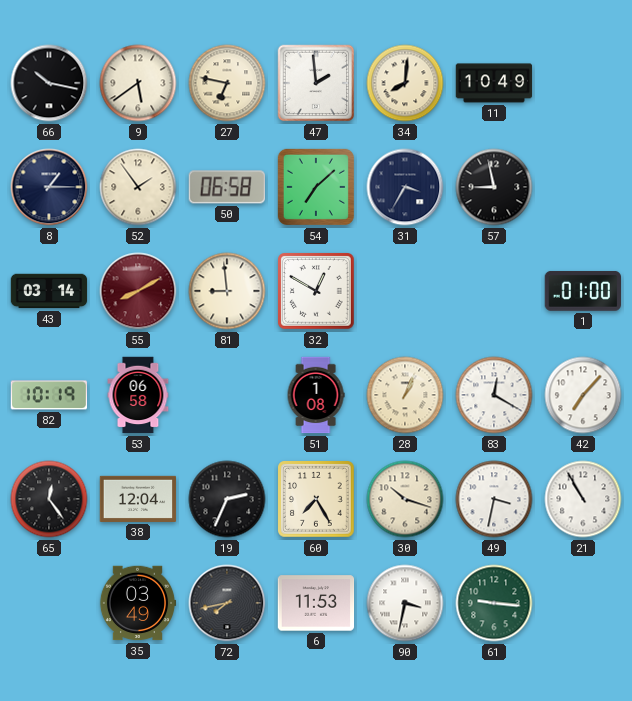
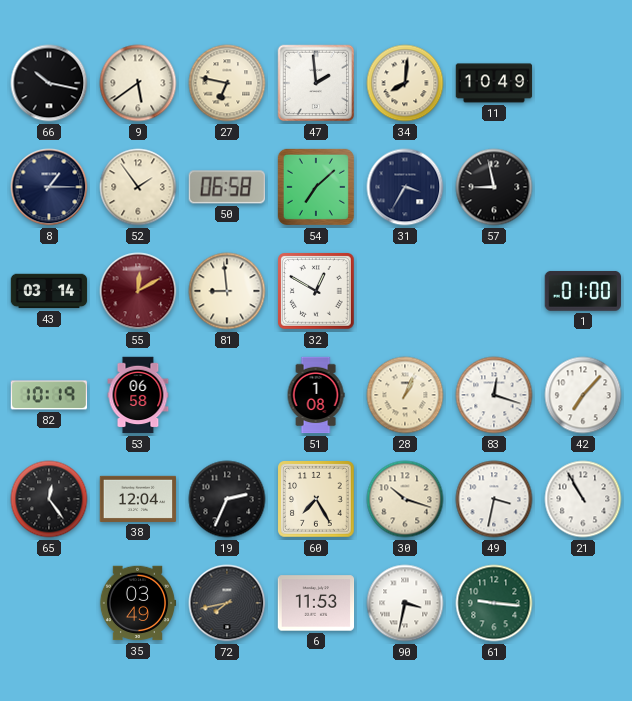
55: 8:10 -> 12:10 (138, 291)
83: 12:20 -> 12:18 (494, 395)
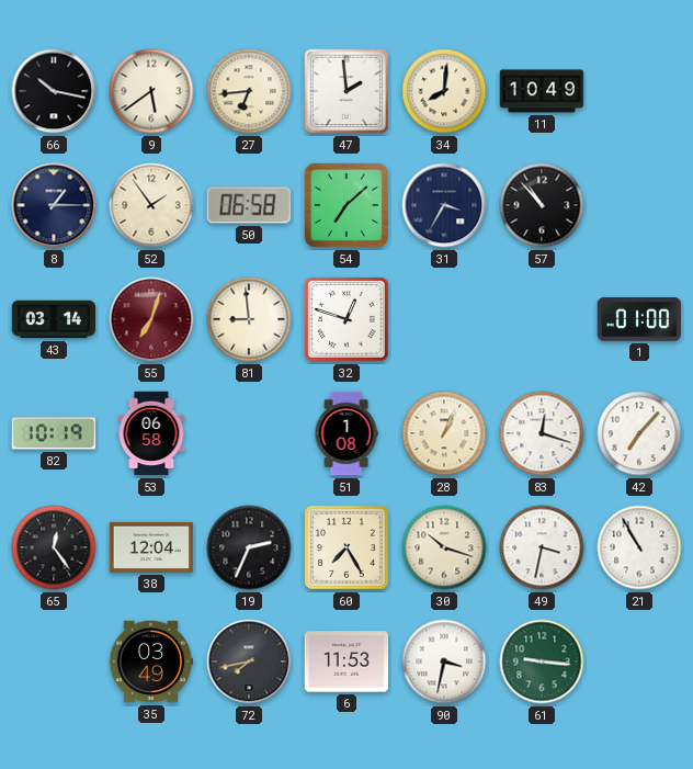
27: 6:47 -> 6:44 (249, 91)
57: 8:58 -> 10:53 (542, 205)
55: 12:10 -> 7:03 (151, 319)
32: 12:50 -> 12:48 (346, 319)
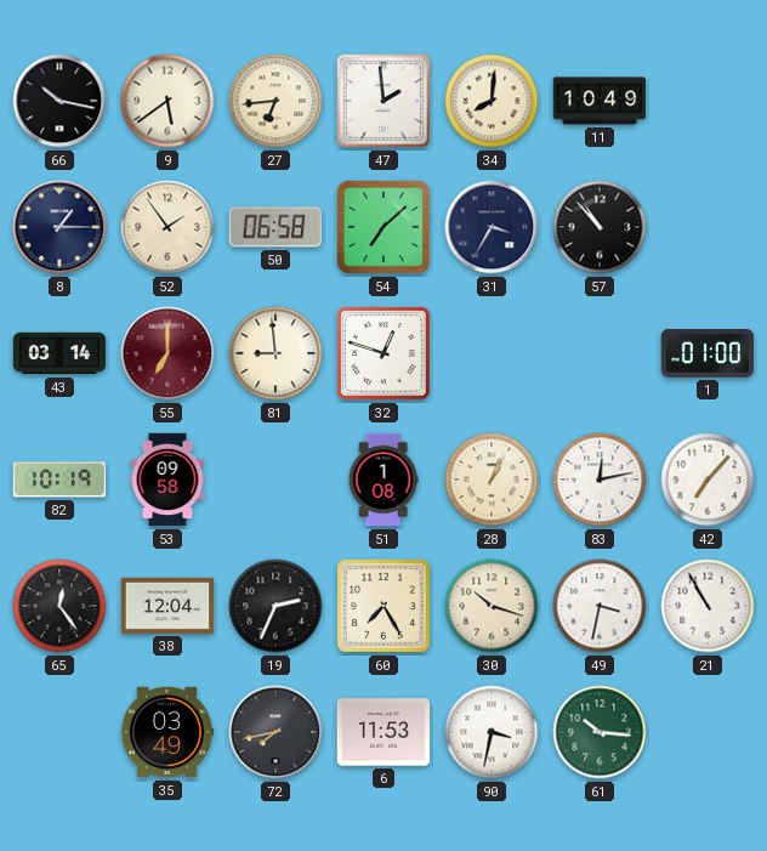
55: 7:03 -> 7:00 (167, 353)
53: 06:58 -> 09:58 (167, 480)
83: 12:18 -> 12:13 (600, 480)
61: 9:16 -> 10:16 (600, 732)
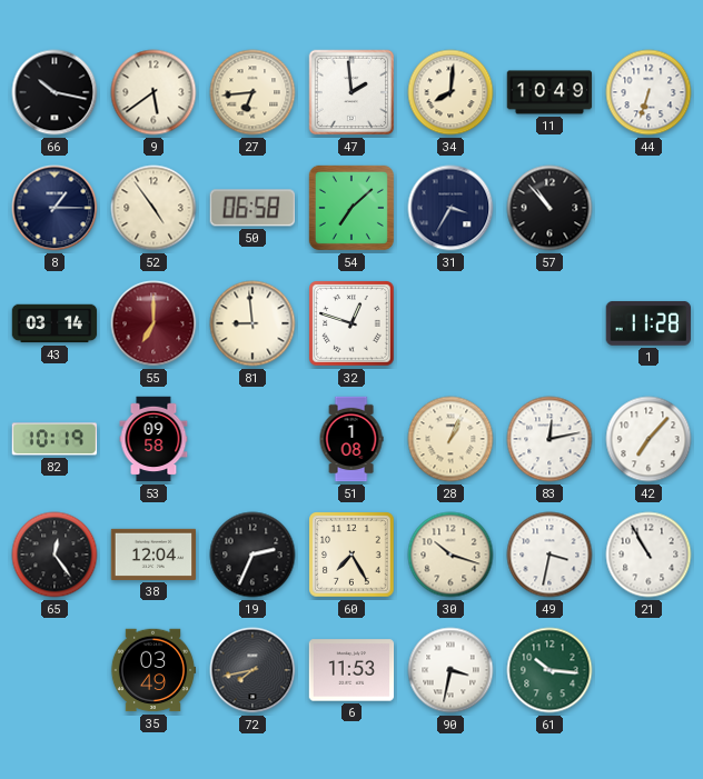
44: none -> 6:33 (648, 92)
52: 1:54 -> 4:54 (154, 208)
1: 01:00 -> 11:28 (647, 323)
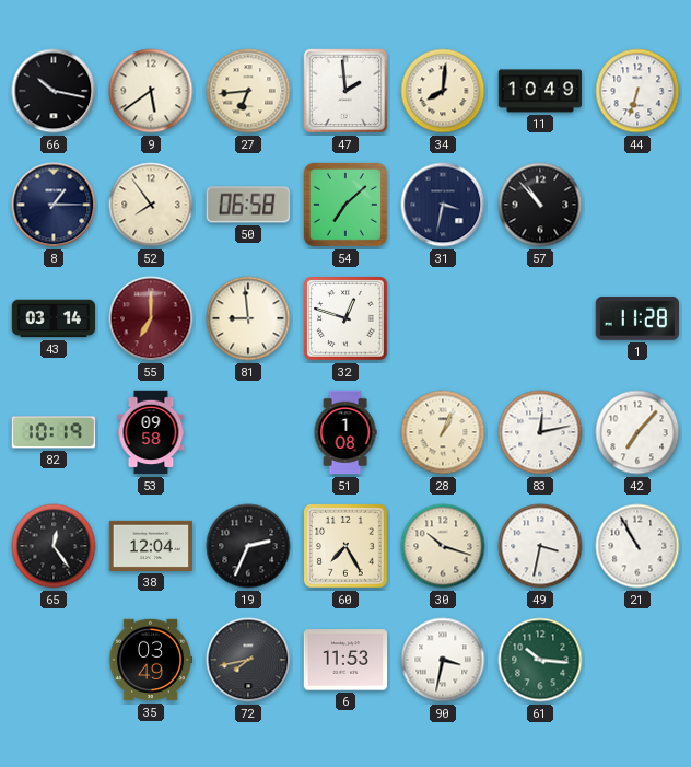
52: 4:54 -> 7:54 (151, 205)
31: 3:35 -> 3:32 (443, 205)
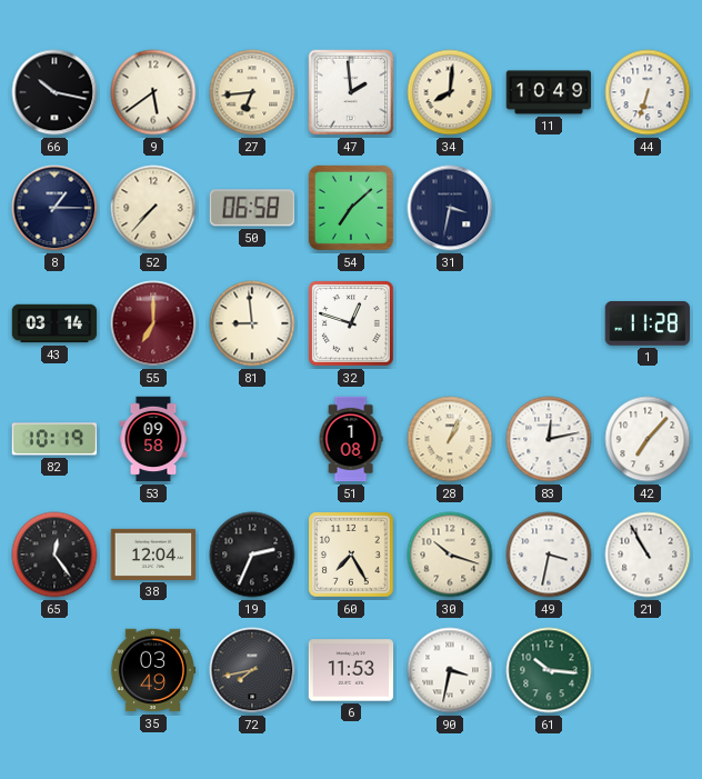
52: 7:54 -> 7:37 (153, 208)
57: 10:53 -> none (540, 205)
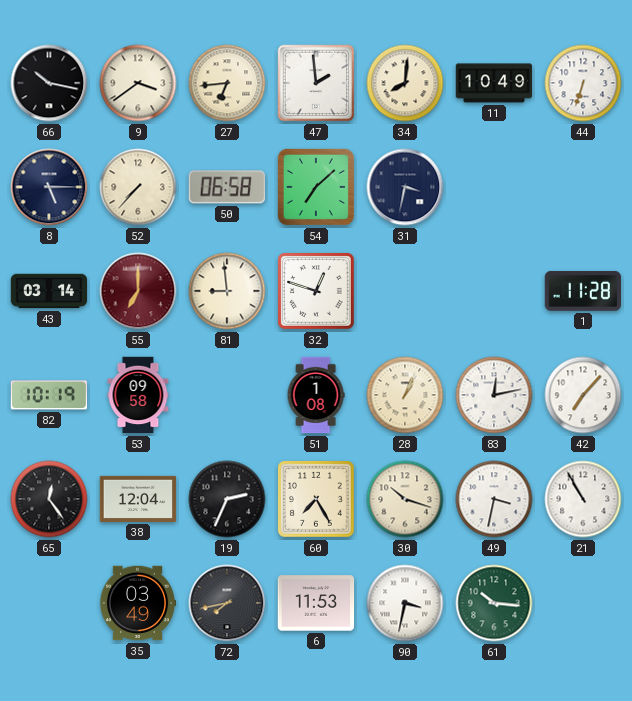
9: 5:39 -> 3:39 (138, 83)
8: 1:15 -> 5:15 (49, 187)
